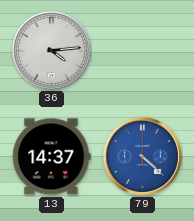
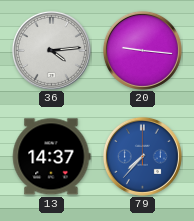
20: none -> 9:16 (142, 50)
79: 4:22 -> 7:37 (142, 156)
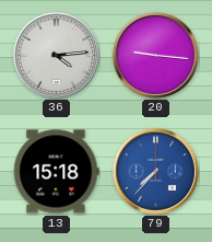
13: 14:37 -> 15:18 (57, 172)
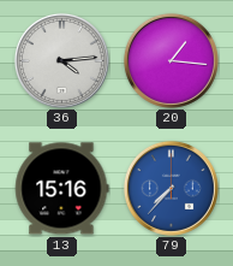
20: 9:16 -> 1:16 (171, 60)
13: 15:18 -> 15:16 (62, 189)
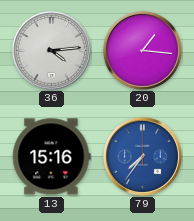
79: 7:37 -> 7:36 (142, 156)
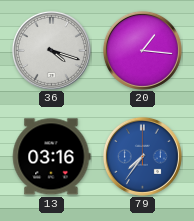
36: 4:14 -> 4:18 (51, 50)
13: 15:16 -> 03:16 (52, 157)
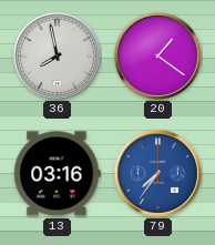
36: 4:18 -> 7:58 (57, 55)
20: 1:16 -> 1:21 (157, 55)
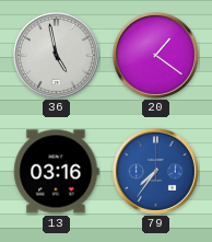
36: 7:58 -> 4:58 (56, 55)
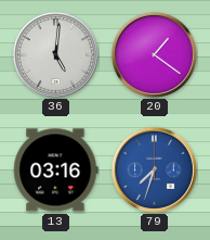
36: 4:58 -> 5:01 (55, 54)
79: 7:36 -> 7:33 (154, 169)
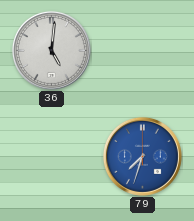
20: 1:21 -> none (154, 54)
13: 03:16 -> none (56, 170)
